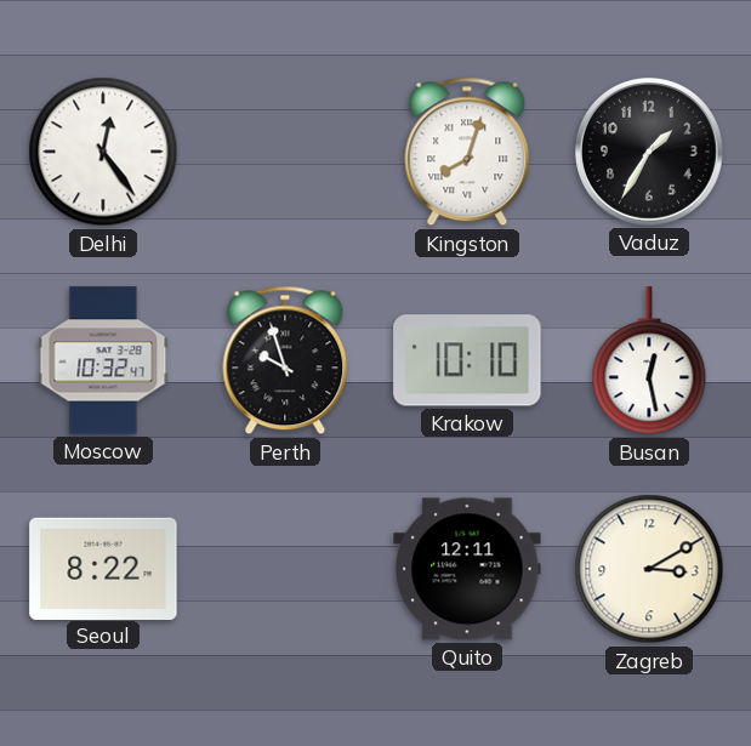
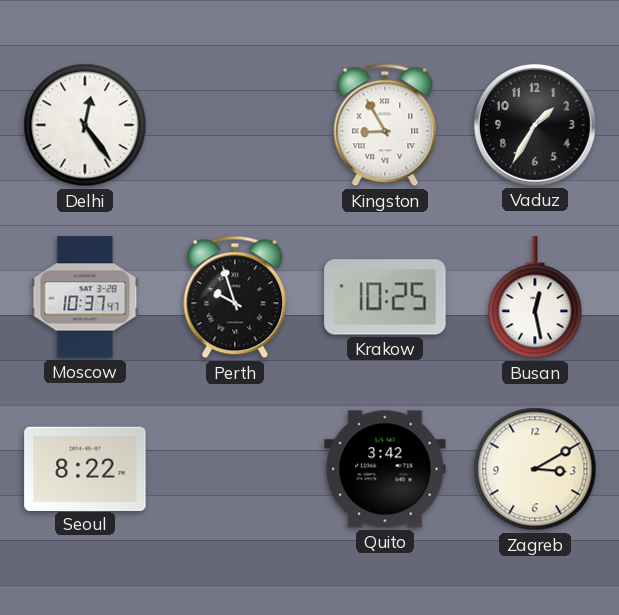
Kingston: 8:03 -> 8:55 (385, 125)
Moscow: 10:32 -> 10:37 (85, 297)
Krakow: 10:10 -> 10:25 (385, 297)
Quito: 12:11 -> 3:42 (385, 469)
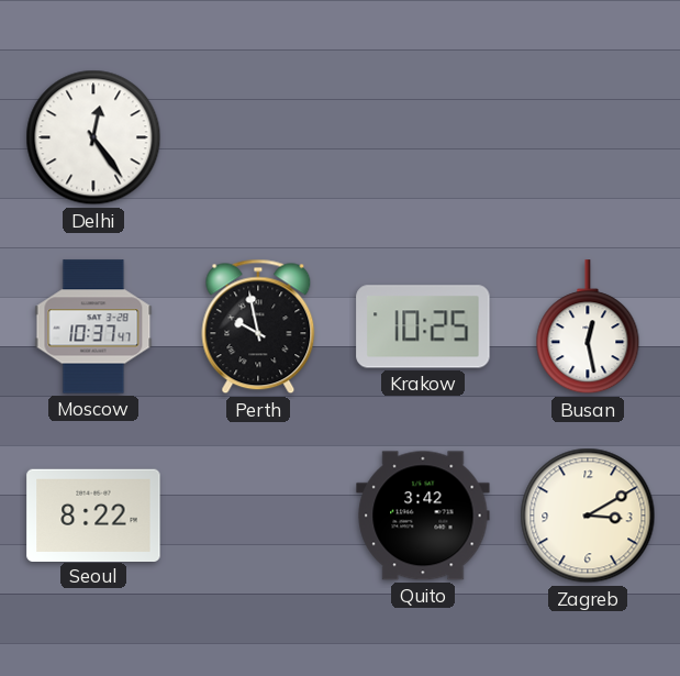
Kingston: 8:55 -> none (385, 125)
Vaduz: 1:35 -> none (535, 125)
Perth: 9:57 -> 9:58 (258, 326)
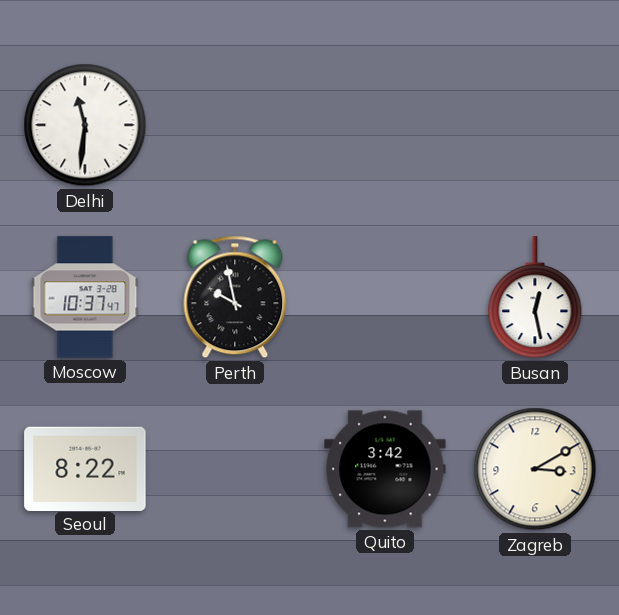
Delhi: 12:24 -> 11:31 (85, 125)
Krakow: 10:25 -> none (423, 326)
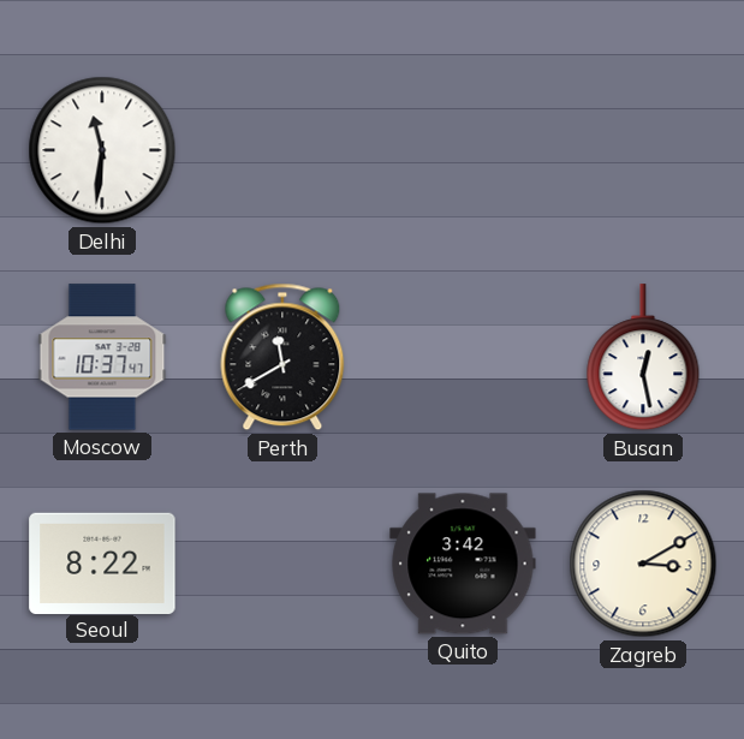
Perth: 9:58 -> 11:40 (282, 357)
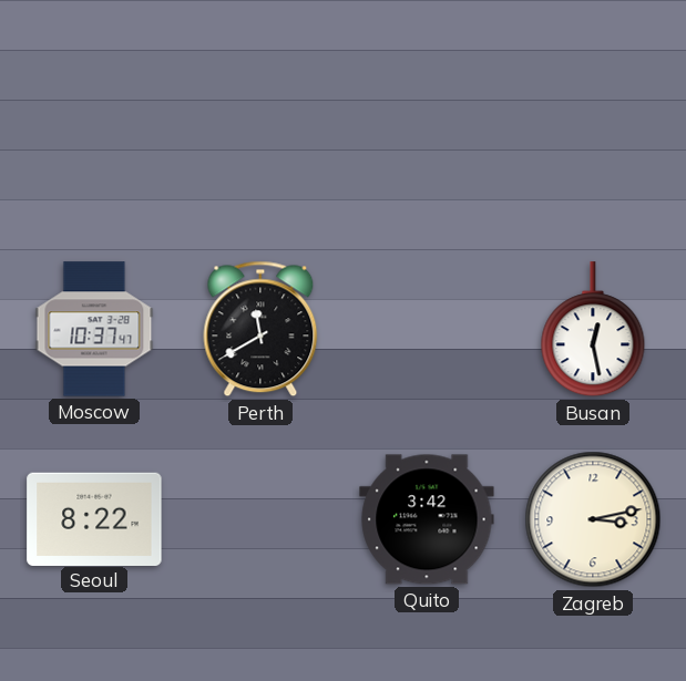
Delhi: 11:31 -> none (102, 150)
Zagreb: 3:10 -> 3:13 (593, 519)
